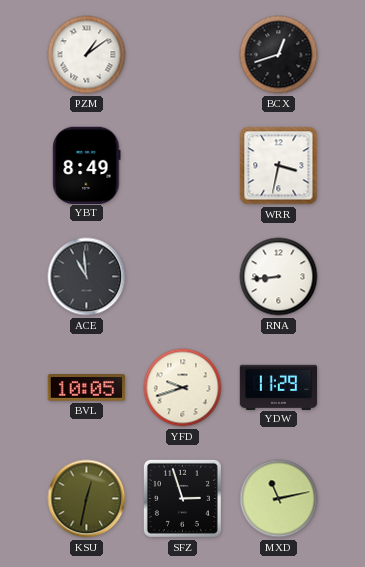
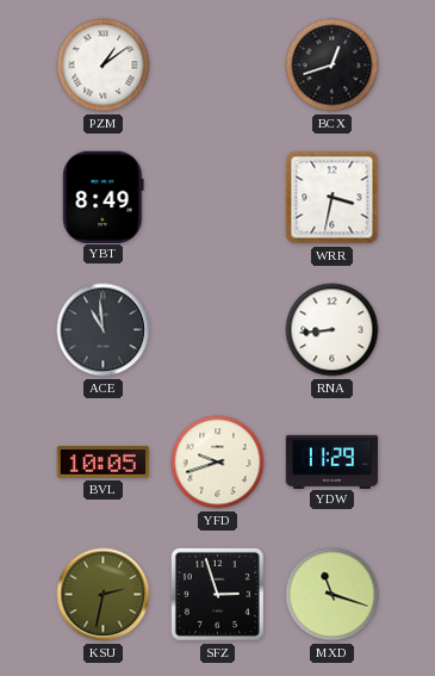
KSU: 12:32 -> 2:32 (104, 595)
MXD: 11:13 -> 11:18 (333, 595)
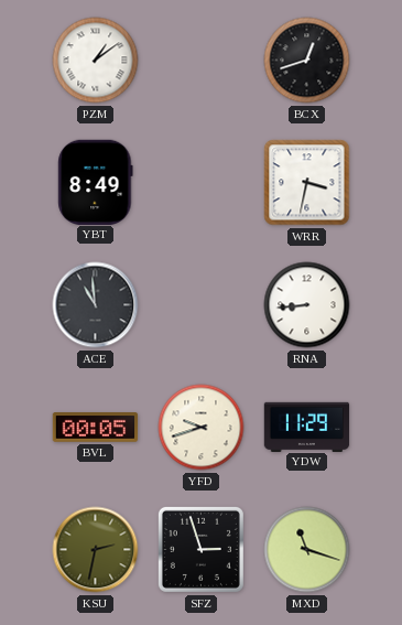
BVL: 10:05 -> 00:05 (96, 428)
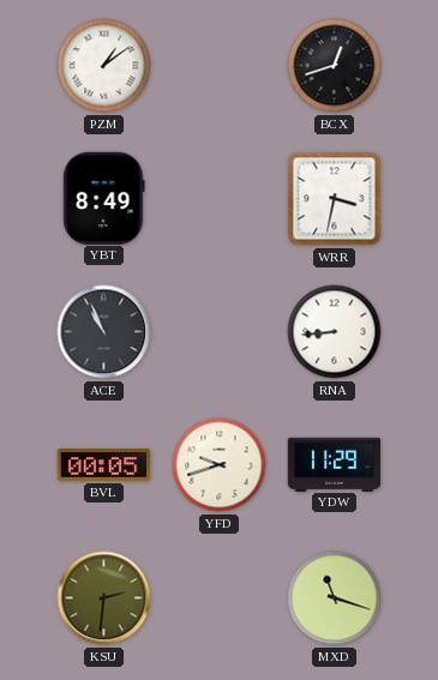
ACE: 10:59 -> 10:56 (104, 332)
KSU: 2:32 -> 2:31 (104, 598)
SFZ: 2:57 -> none (200, 549)
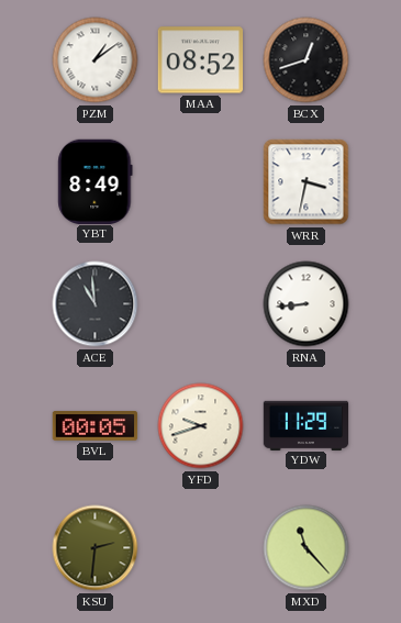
MAA: none -> 08:52 (201, 60)
ACE: 10:56 -> 10:59 (96, 304)
MXD: 11:18 -> 11:23 (307, 548)
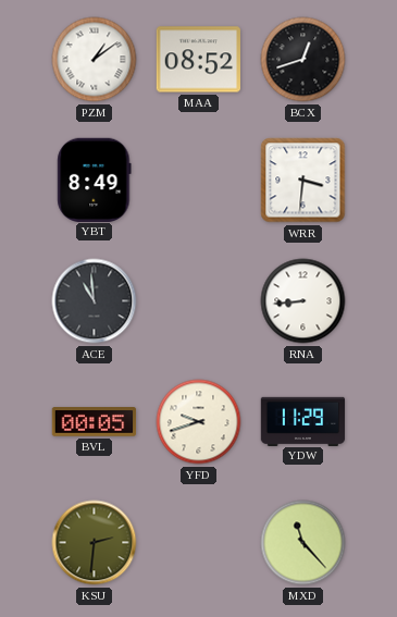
WRR: 3:32 -> 3:31 (303, 181)
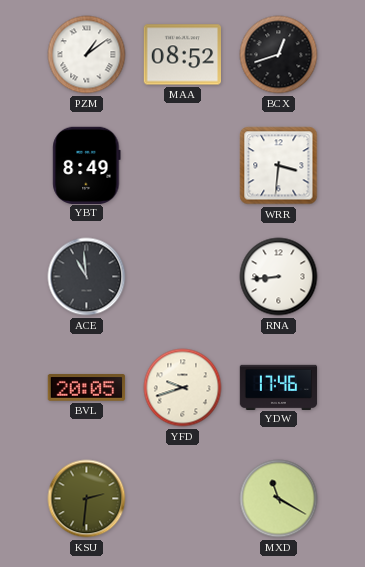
BVL: 00:05 -> 20:05 (87, 388)
YDW: 11:29 -> 17:46 (279, 387)
MXD: 11:23 -> 11:20 (279, 499)
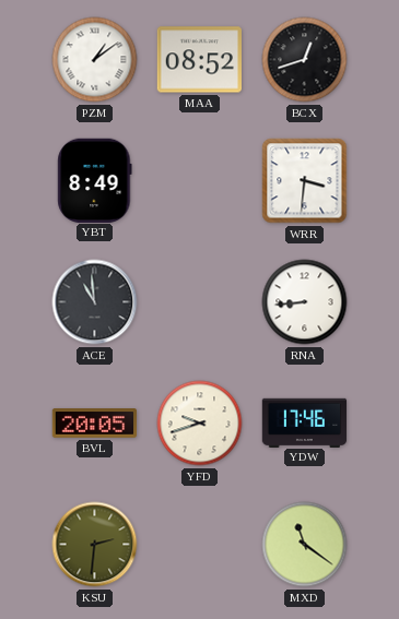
MXD: 11:20 -> 11:21 (305, 545)
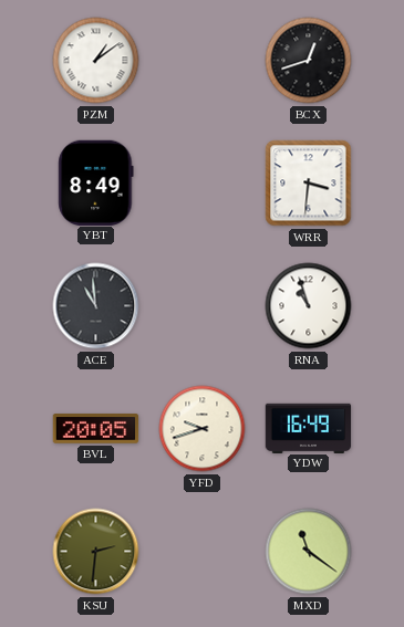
MAA: 08:52 -> none (200, 60)
RNA: 8:44 -> 10:57 (309, 306)
YDW: 17:46 -> 16:49 (309, 428)
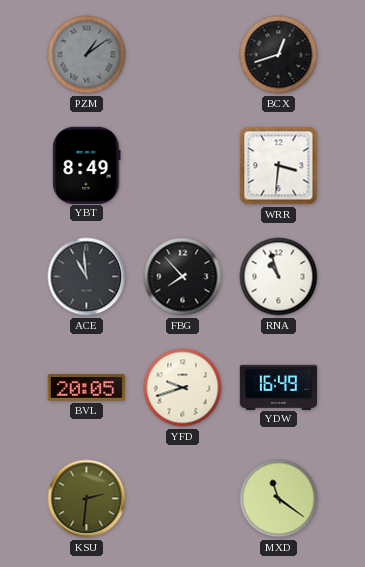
PZM dial: white -> grey (87, 55)
FBG: none -> 7:53 (183, 277)
